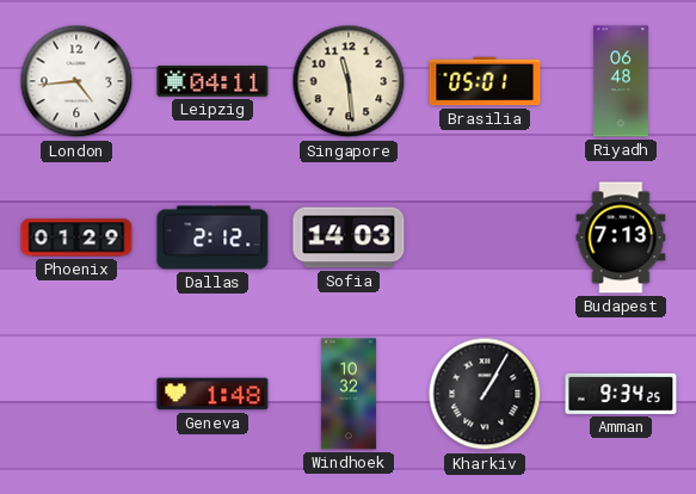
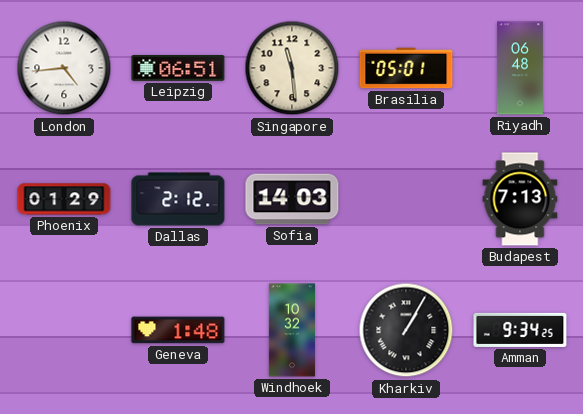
Leipzig: 04:11 -> 06:51 (178, 69)
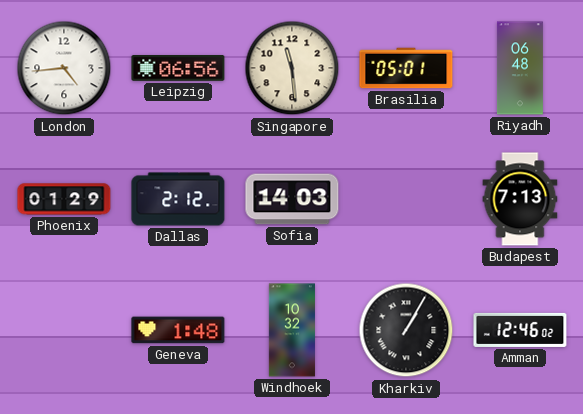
Leipzig: 06:51 -> 06:56 (178, 69)
Amman: 9:34 -> 12:46 (520, 330)
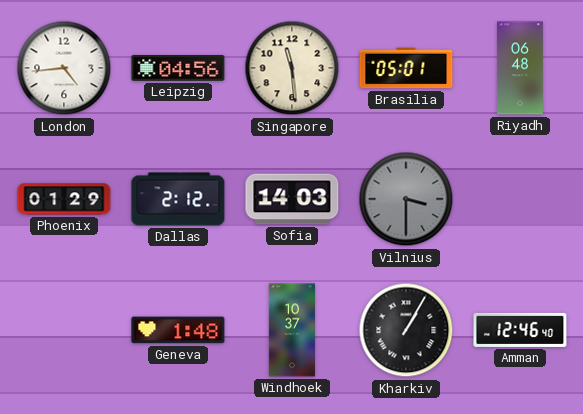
Leipzig: 06:56 -> 04:56 (178, 69)
Vilnius: none -> 3:30 (406, 199)
Budapest: 7:13 -> none (520, 199)
Windhoek: 10:32 -> 10:37 (292, 330)
Amman: 12:46:02 -> 12:46:40 (520, 330)
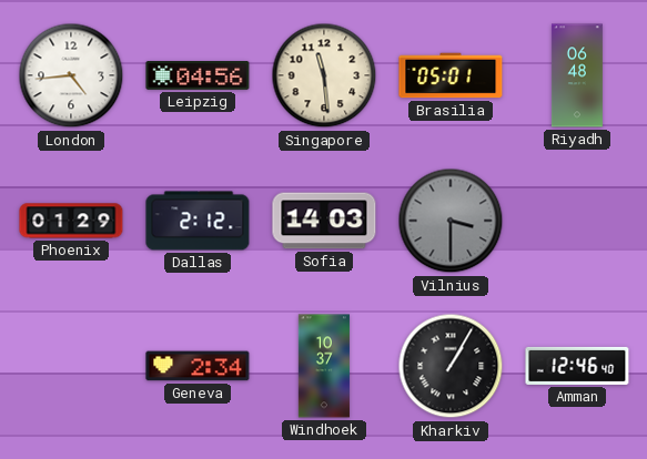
Geneva: 1:48 -> 2:34 (198, 366)
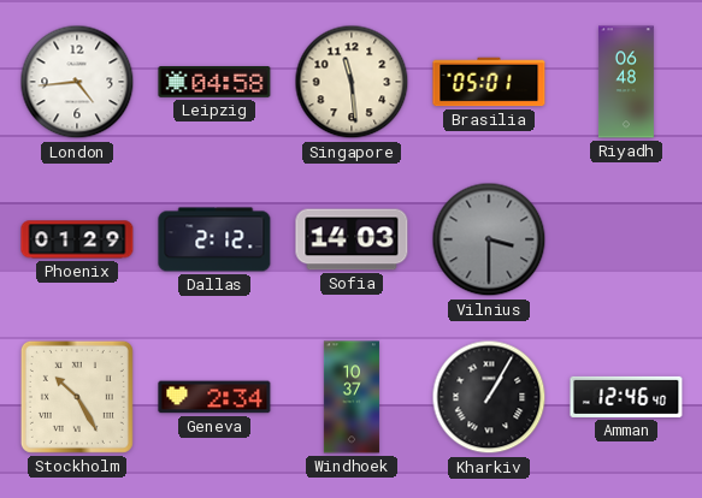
Leipzig: 04:56 -> 04:58 (214, 83)
Stockholm: none -> 10:25 (77, 397)
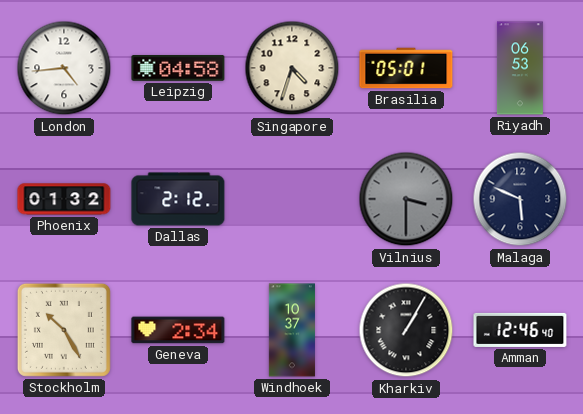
Singapore: 11:29 -> 4:33 (292, 68)
Riyadh: 06:48 -> 06:53 (520, 68)
Phoenix: 01:29 -> 01:32 (64, 199)
Sofia: 14:03 -> none (352, 239)
Malaga: none -> 5:49 (520, 199)
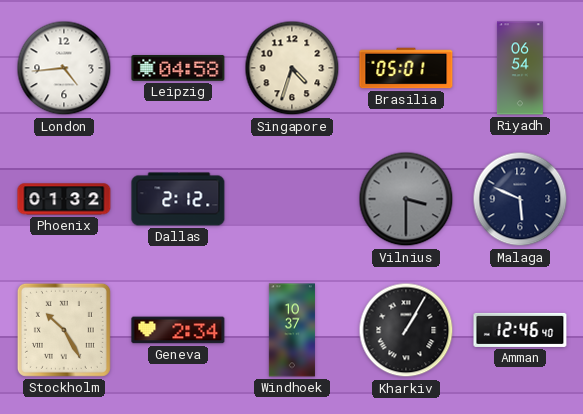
Riyadh: 06:53 -> 06:54 (520, 68)
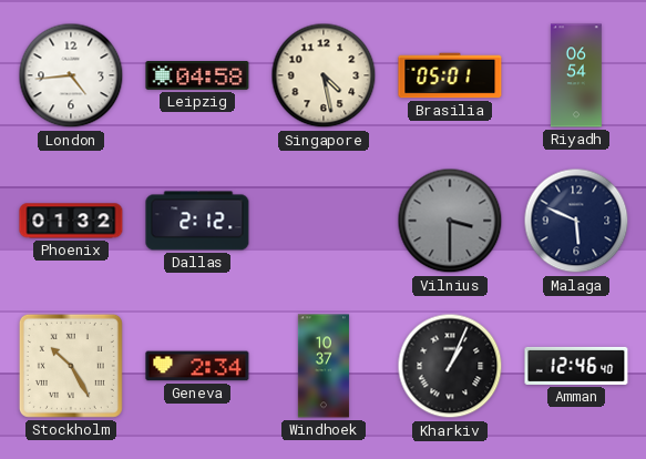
Singapore: 4:33 -> 4:28 (324, 75)
Kharkiv: 1:05 -> 1:04 (450, 366)
